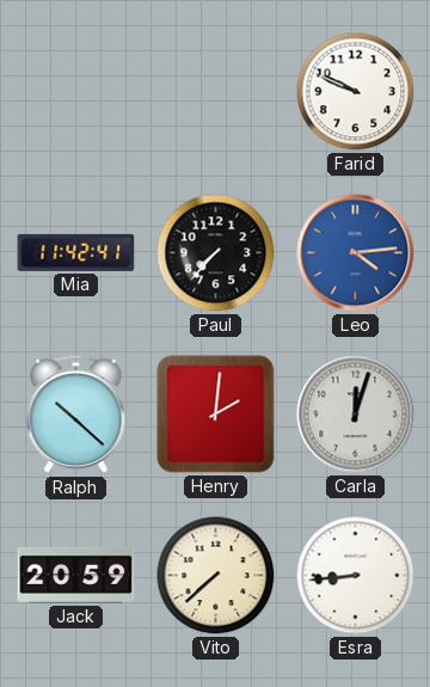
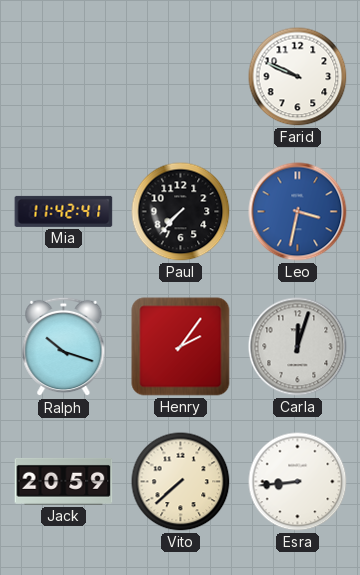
Leo: 4:14 -> 3:32 (298, 212)
Ralph: 10:22 -> 10:18 (64, 347)
Henry: 2:01 -> 2:06 (181, 347)
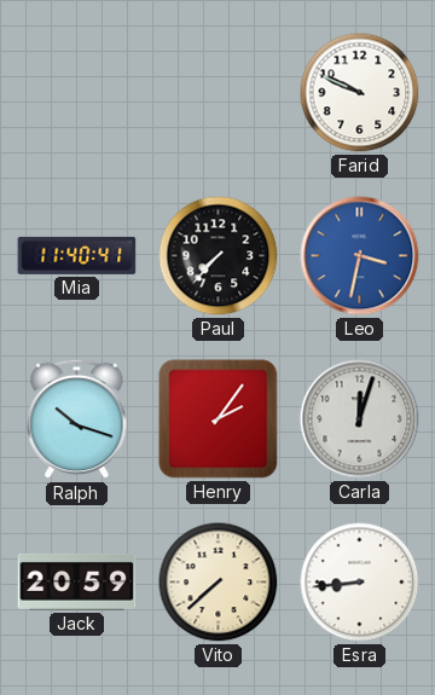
Mia: 11:42 -> 11:40 (77, 255)
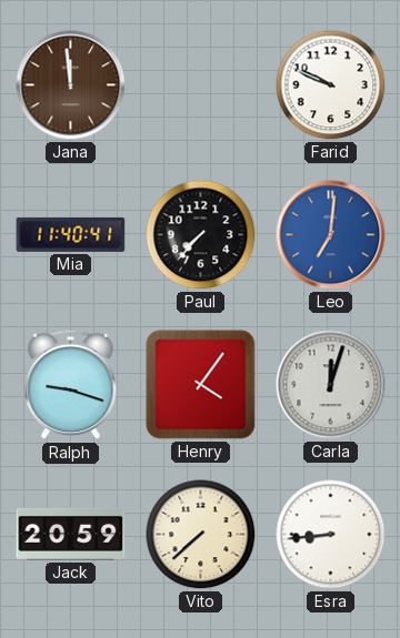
Jana: none -> 11:59 (71, 85)
Leo: 3:32 -> 7:01 (331, 235)
Ralph: 10:18 -> 9:18 (71, 385)
Henry: 2:06 -> 4:06 (201, 385)
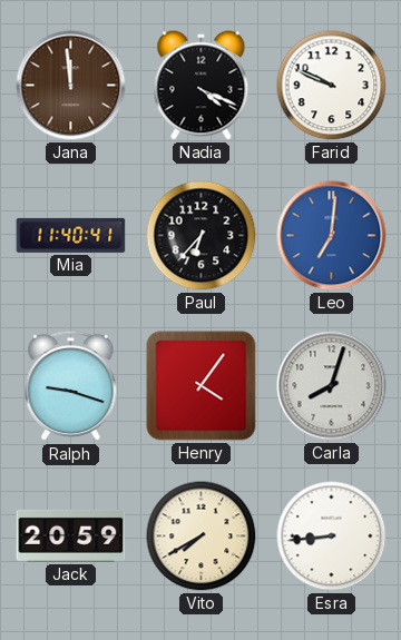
Nadia: none -> 4:19 (202, 86)
Paul: 7:37 -> 6:37 (202, 236)
Carla: 12:03 -> 8:03 (332, 386)
Vito: 7:38 -> 7:40 (202, 536)
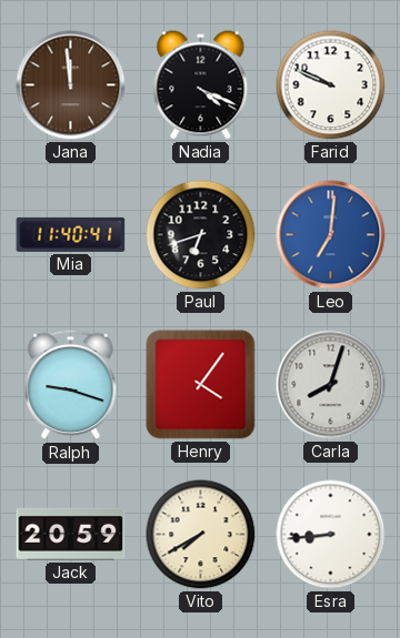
Paul: 6:37 -> 6:42 (201, 235)
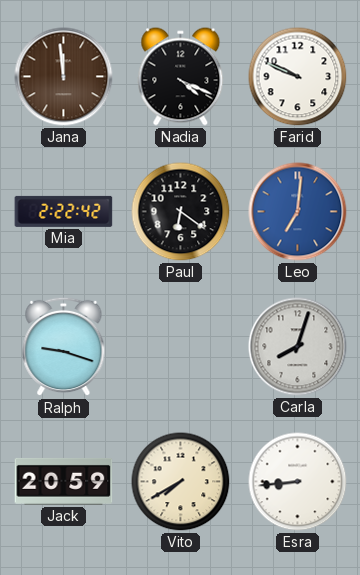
Mia: 11:40 -> 2:22 (64, 211)
Paul: 6:42 -> 6:21 (181, 212)
Henry: 4:06 -> none (201, 385)
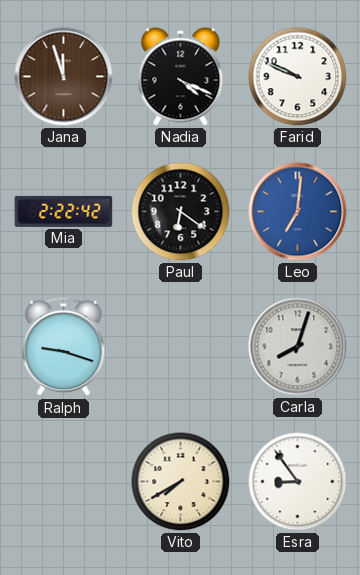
Jana: 11:59 -> 11:57 (64, 77)
Jack: 20:59 -> none (64, 481)
Esra: 8:44 -> 8:54 (298, 482)
